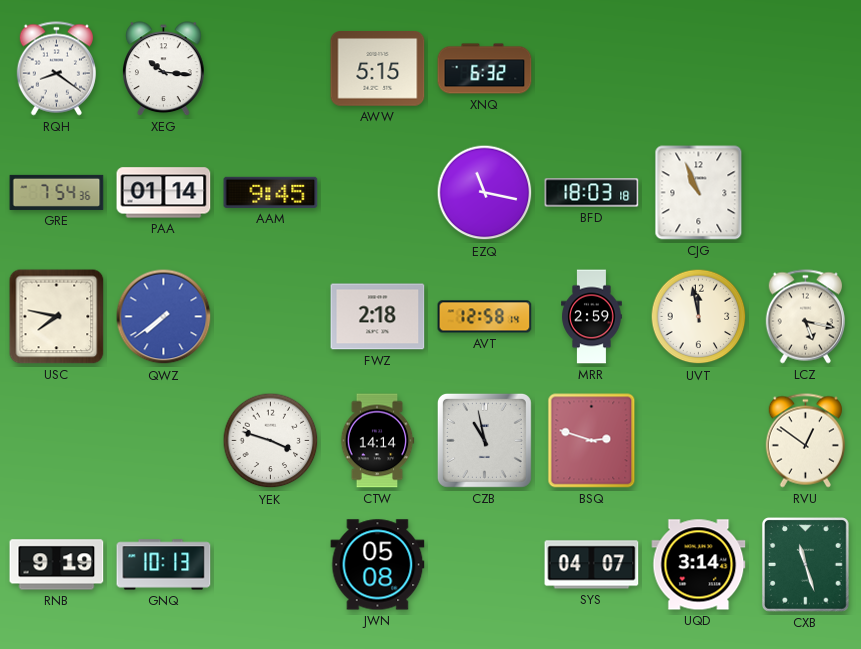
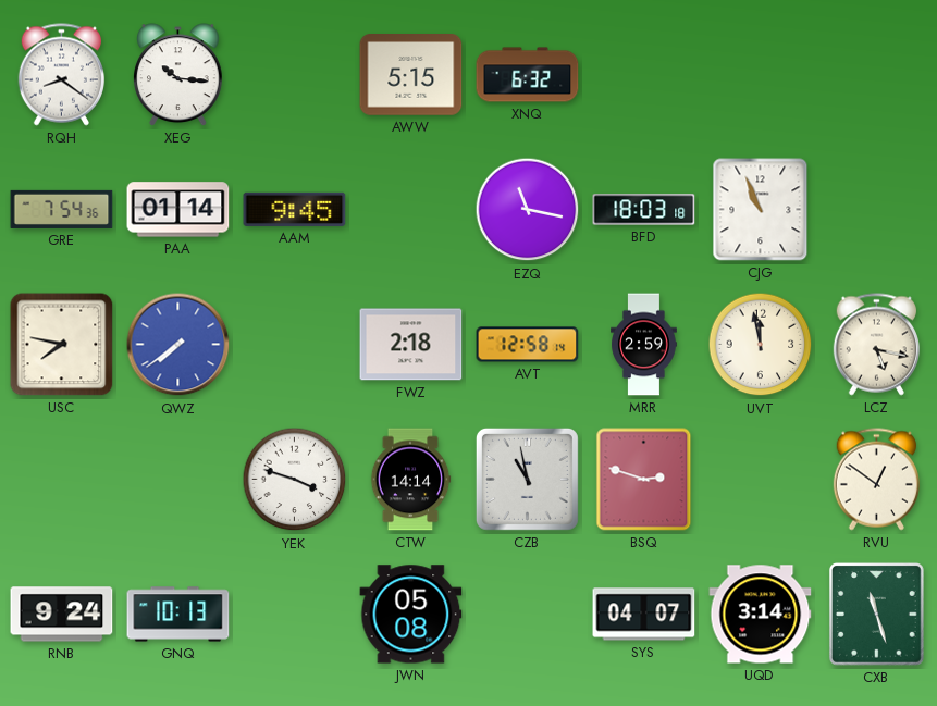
RNB: 9:19 -> 9:24 (62, 615)
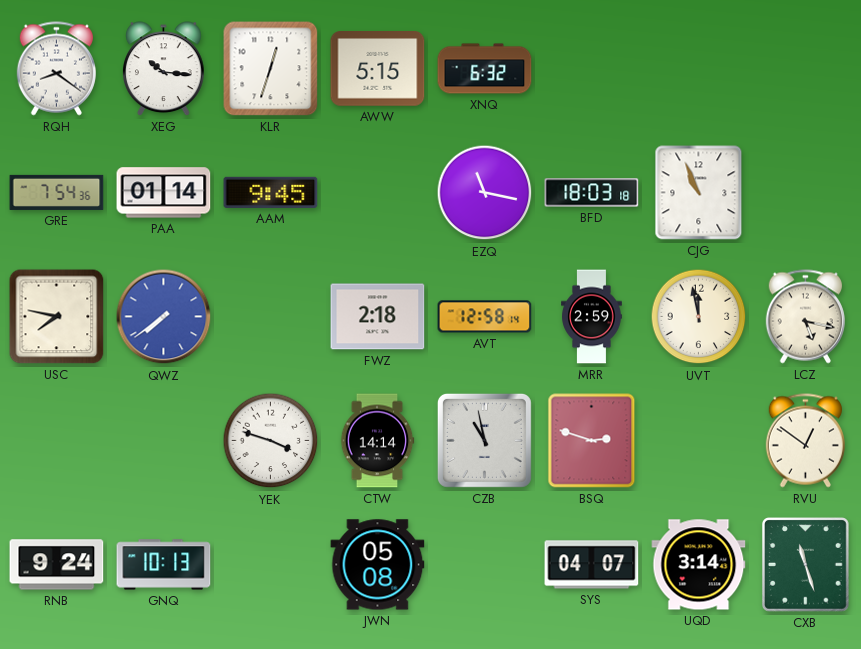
KLR: none -> 12:33 (271, 69)
